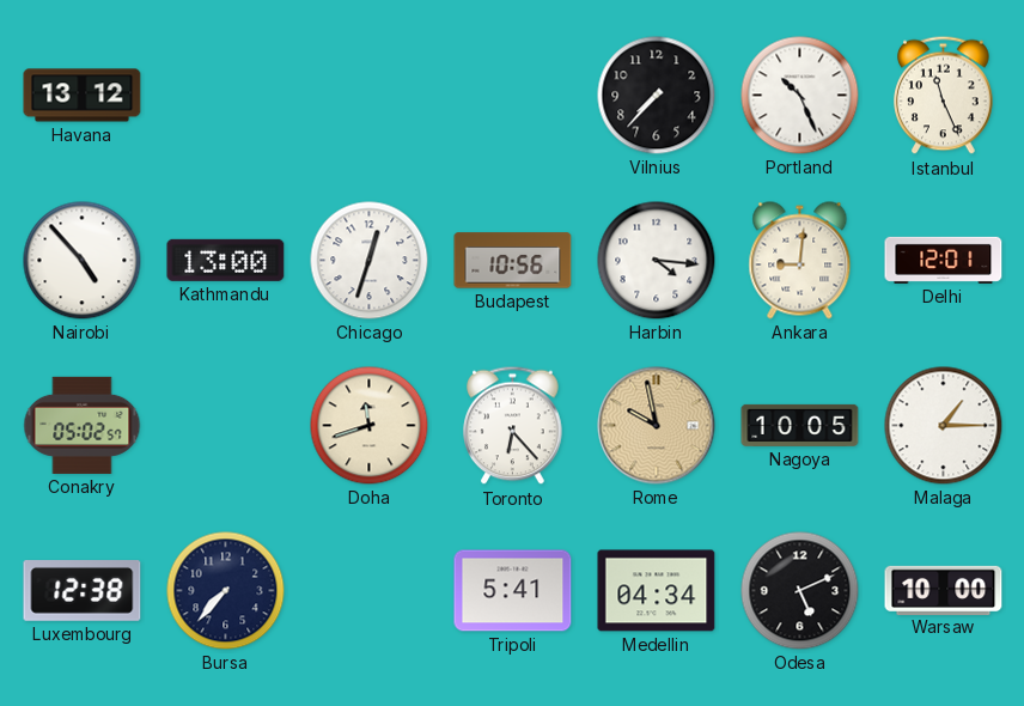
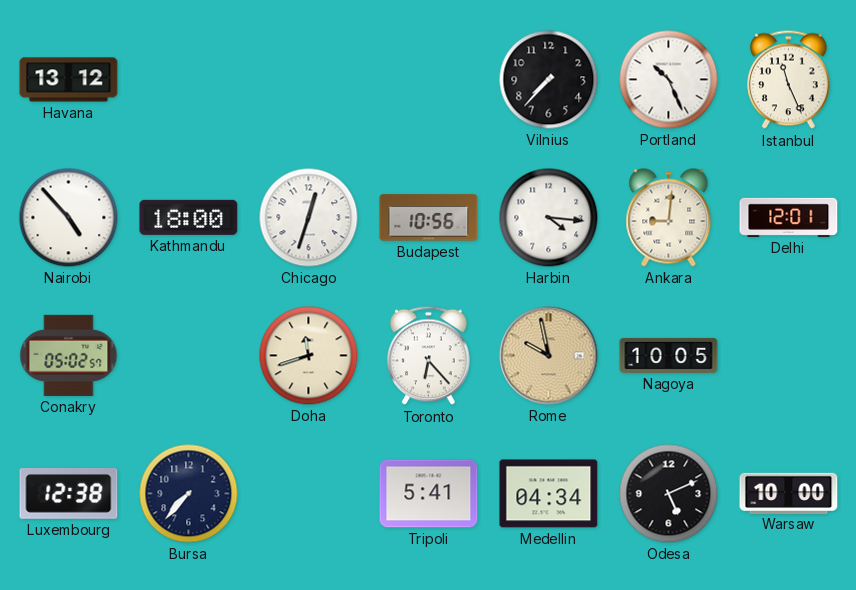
Kathmandu: 13:00 -> 18:00 (189, 217)
Malaga: 1:15 -> none (944, 426)
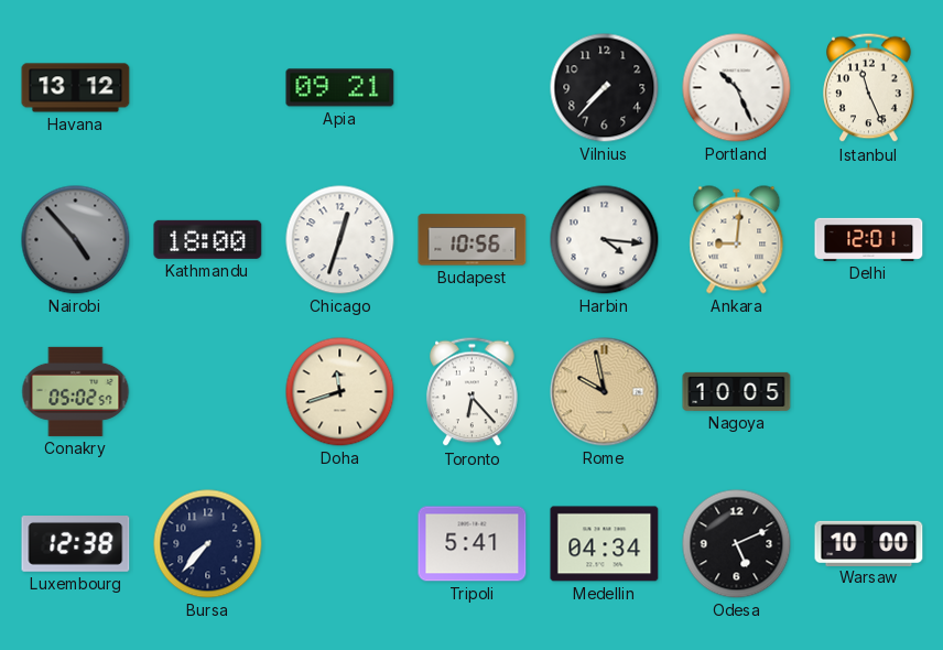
Apia: none -> 09:21 (340, 88)
Nairobi dial: white -> grey (76, 240)
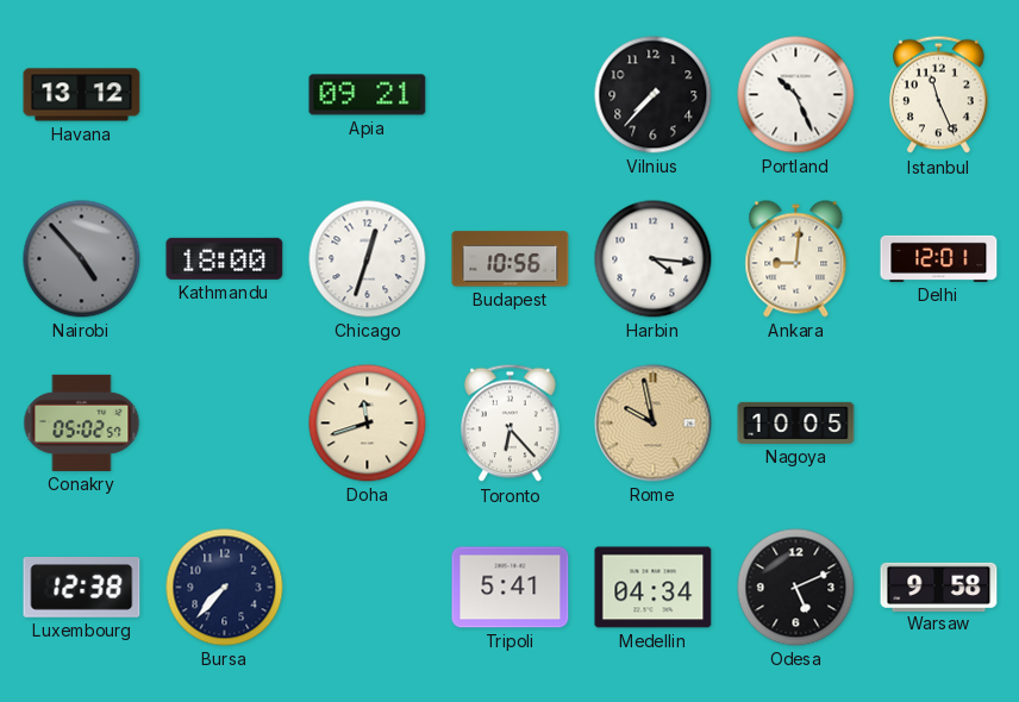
Warsaw: 10:00 -> 9:58 (939, 587)
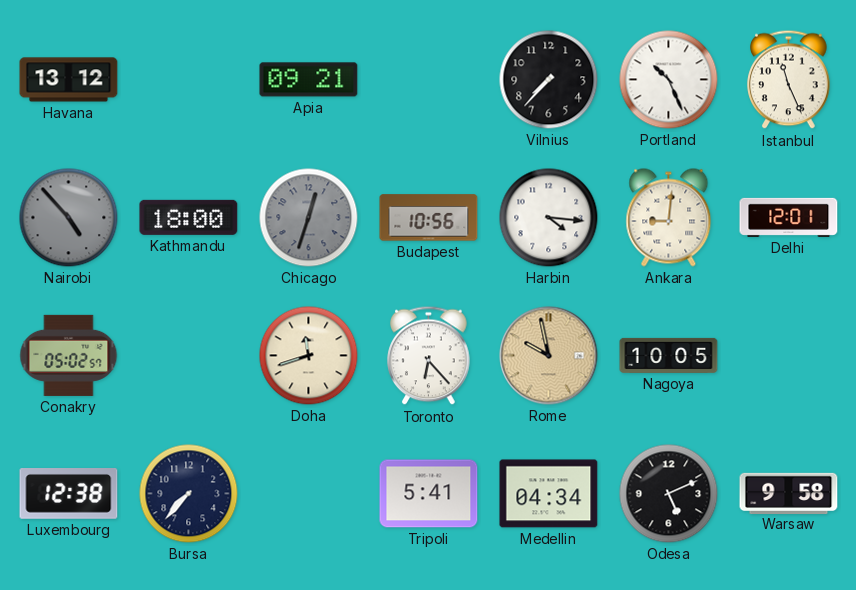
Chicago dial: white -> grey (309, 218)
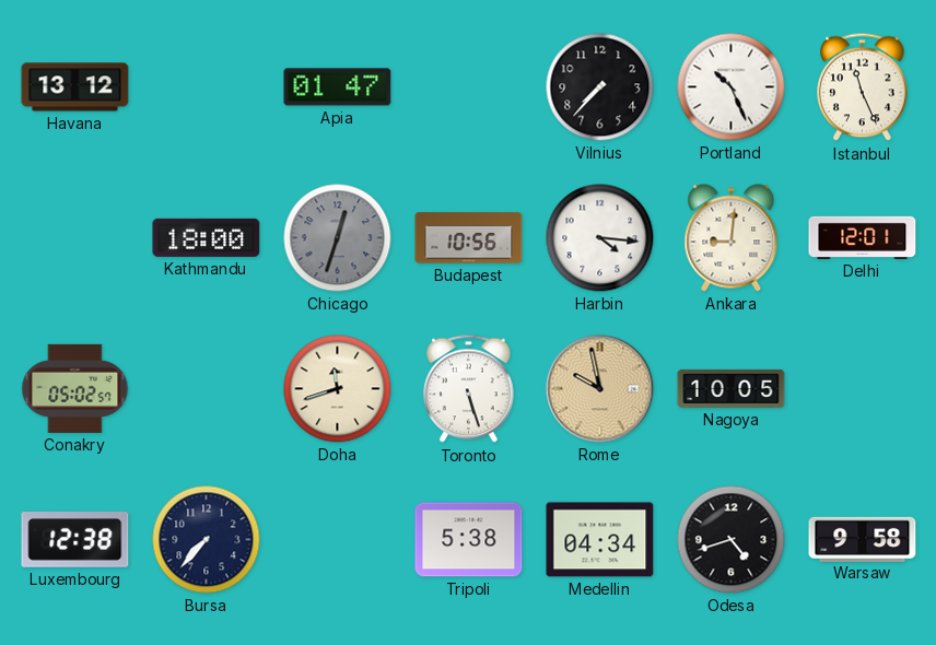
Apia: 09:21 -> 01:47 (338, 87)
Nairobi: 4:53 -> none (69, 218)
Toronto: 6:23 -> 5:27 (469, 389)
Tripoli: 5:41 -> 5:38 (469, 540)
Odesa: 5:11 -> 4:42 (732, 540)
